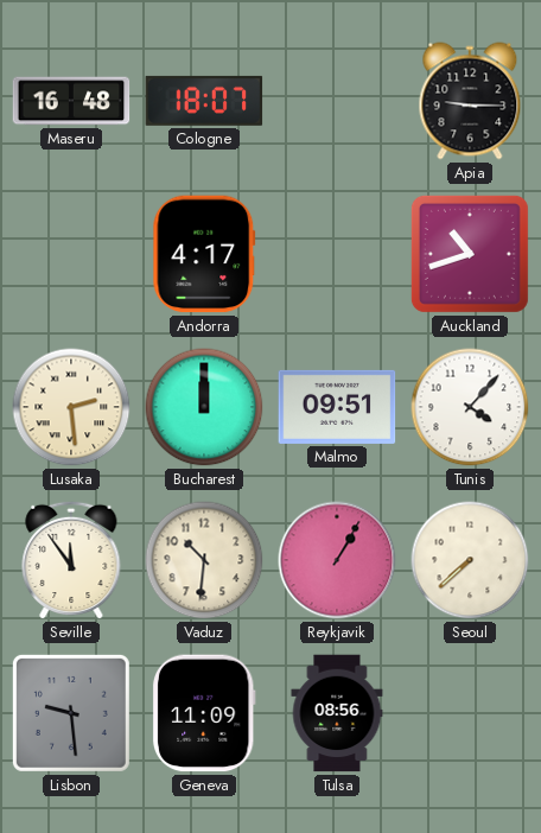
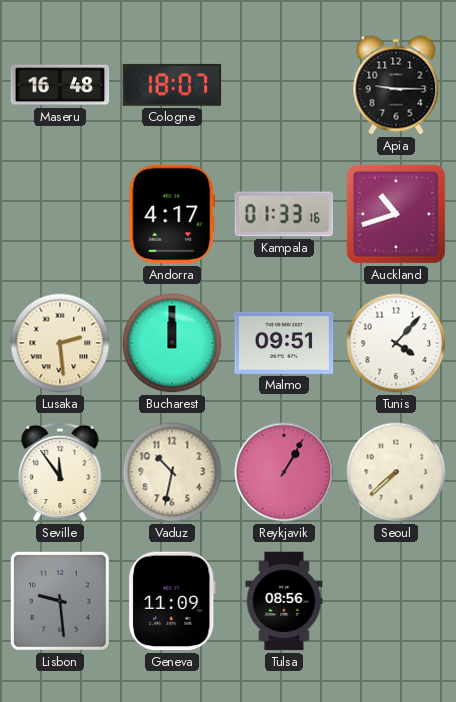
Kampala: none -> 01:33 (284, 214)
Vaduz: 10:31 -> 10:32 (172, 472)
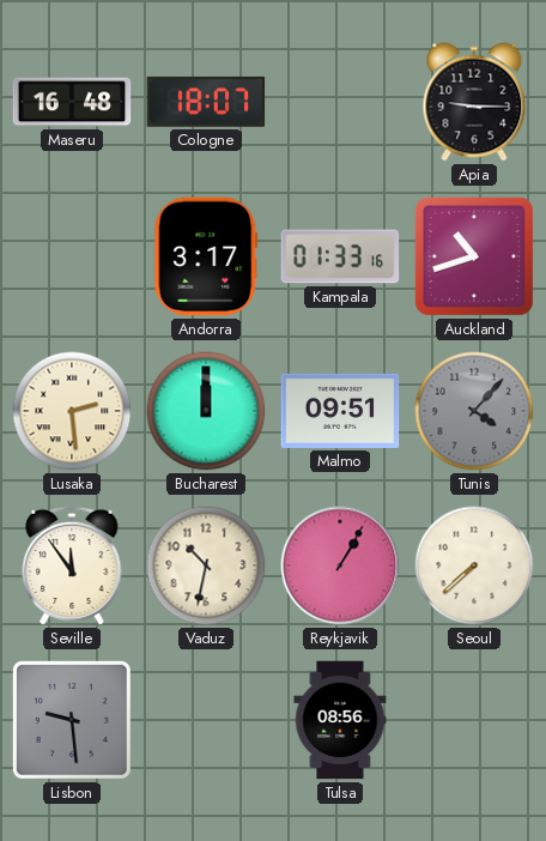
Andorra: 4:17 -> 3:17 (206, 256)
Tunis dial: white -> grey (474, 411)
Geneva: 11:09 -> none (172, 601)
